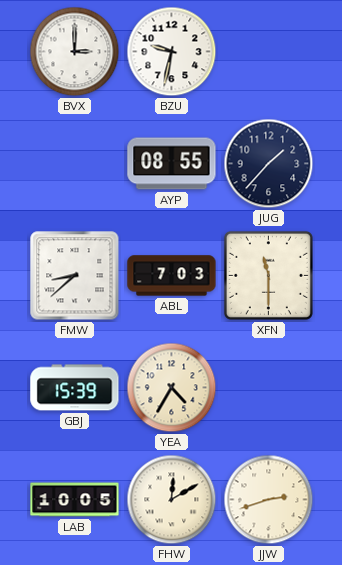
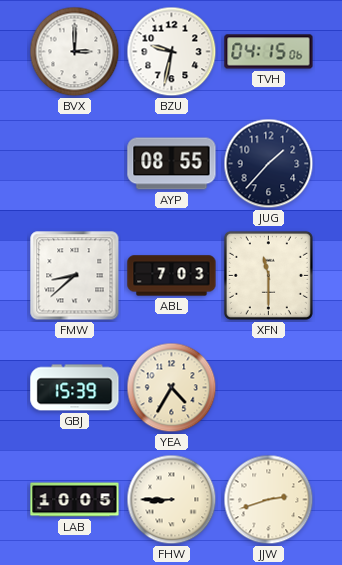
TVH: none -> 04:15 (269, 52)
FHW: 12:10 -> 8:45 (172, 500)
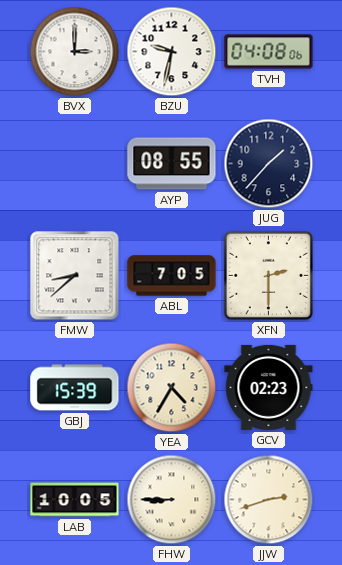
TVH: 04:15 -> 04:08 (269, 52)
ABL: 7:03 -> 7:05 (172, 276)
XFN: 11:30 -> 2:30 (268, 275)
GCV: none -> 02:23 (269, 387)
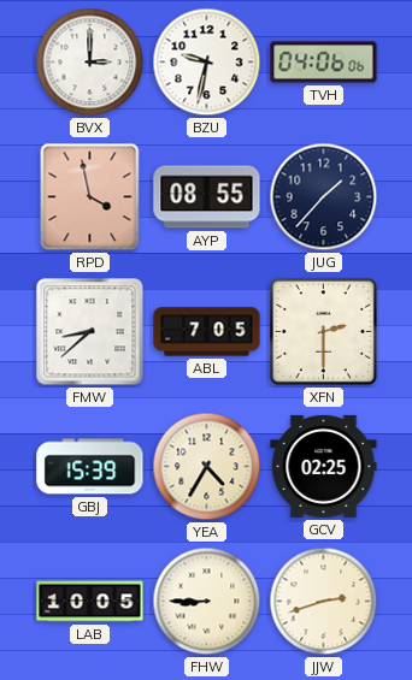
TVH: 04:08 -> 04:06 (324, 63)
RPD: none -> 3:58 (90, 197)
GCV: 02:23 -> 02:25 (324, 466)
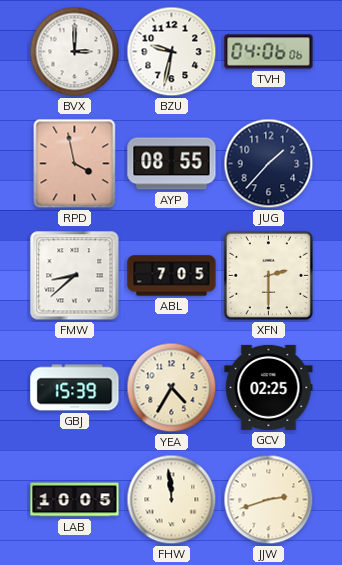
FHW: 8:45 -> 11:59 (172, 500)
